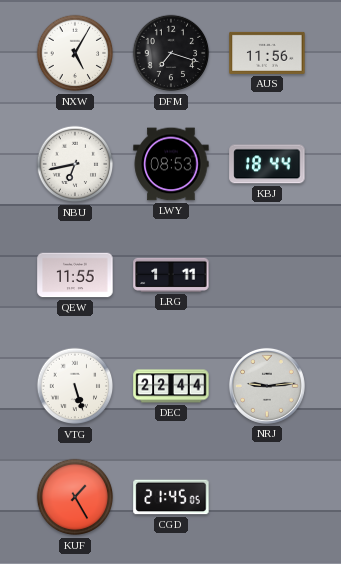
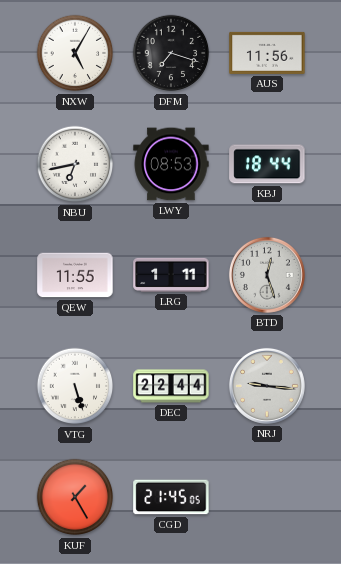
BTD: none -> 12:27 (267, 275)
NRJ: 9:14 -> 9:16 (267, 386)
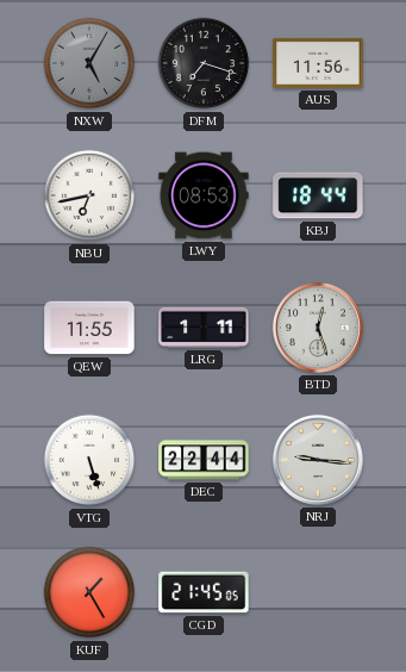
NXW dial: white -> grey (89, 63)
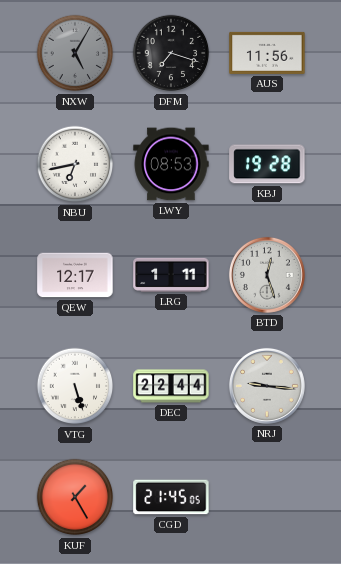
KBJ: 18:44 -> 19:28 (267, 164)
QEW: 11:55 -> 12:17 (75, 275)
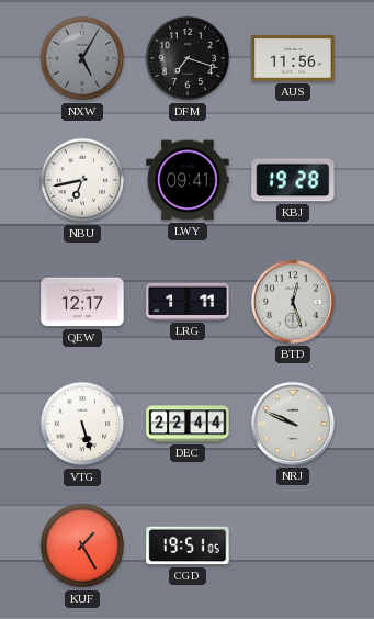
LWY: 08:53 -> 09:41 (188, 180)
NRJ: 9:16 -> 9:49 (293, 424)
CGD: 21:45 -> 19:51 (188, 545)
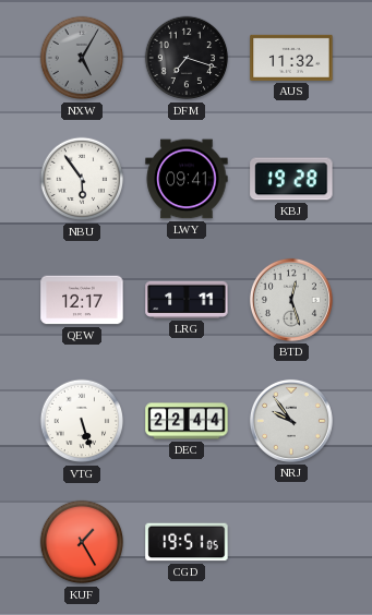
AUS: 11:56 -> 11:32 (291, 58)
NBU: 6:43 -> 5:54 (82, 179)
NRJ: 9:49 -> 9:54 (291, 421)
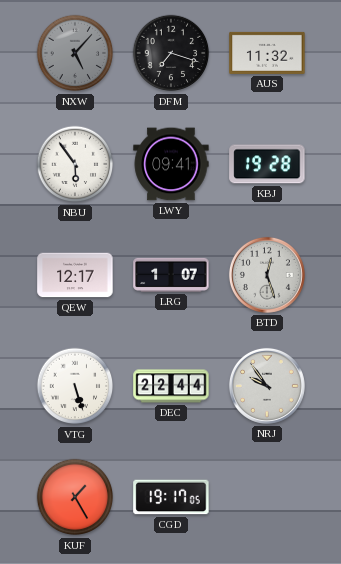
NXW: 5:05 -> 5:07 (75, 53)
LRG: 1:11 -> 1:07 (171, 275)
CGD: 19:51 -> 19:17 (171, 497)
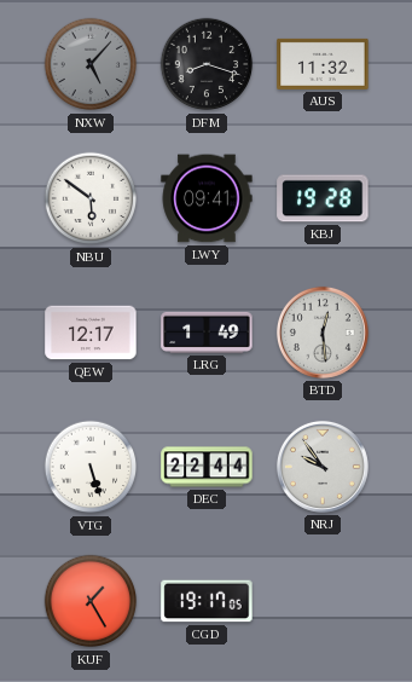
DFM: 7:18 -> 8:18 (207, 64)
NBU: 5:54 -> 5:51 (91, 198)
LRG: 1:07 -> 1:49 (207, 333)
BTD: 12:27 -> 12:29 (323, 333)
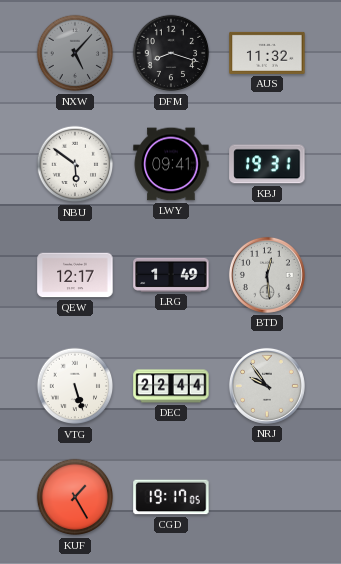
KBJ: 19:28 -> 19:31 (267, 164)
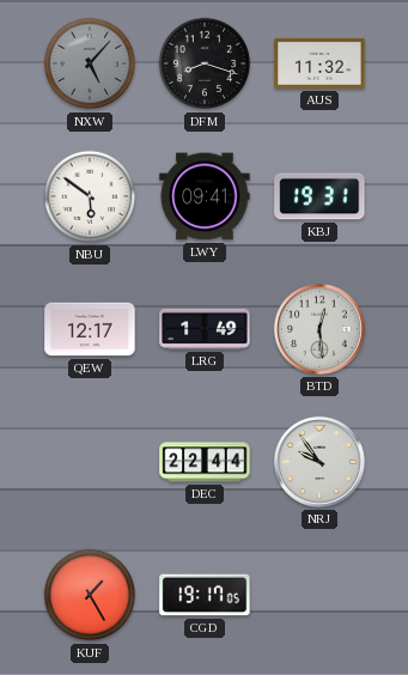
VTG: 5:27 -> none (75, 386)
